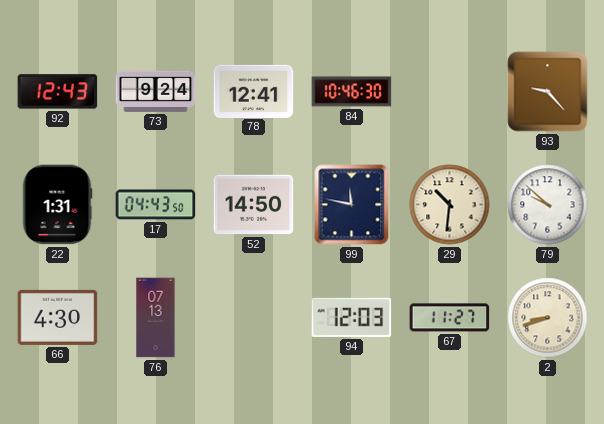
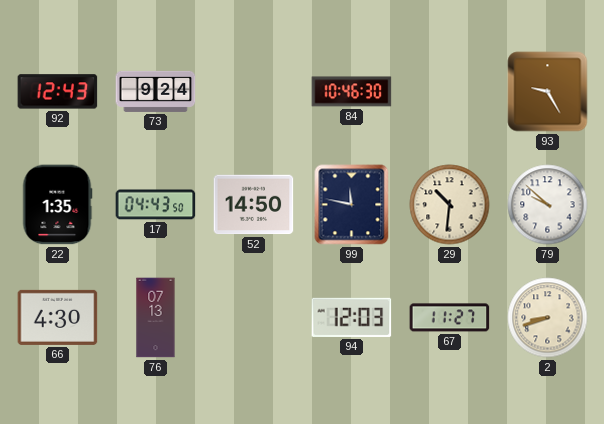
78: 12:41 -> none (254, 91)
93: 9:23 -> 9:25 (548, 92)
22: 1:31 -> 1:35 (57, 205)
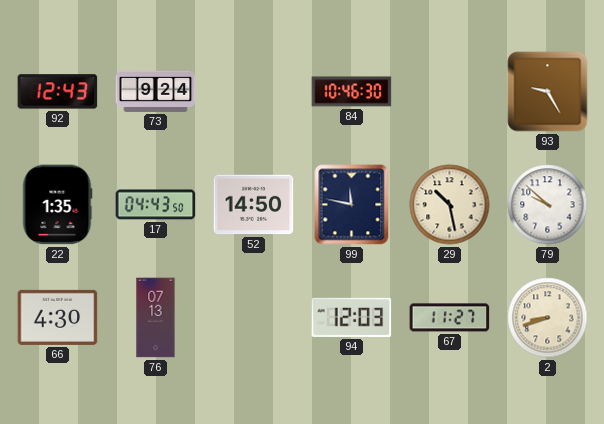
29: 10:31 -> 10:28 (450, 205)
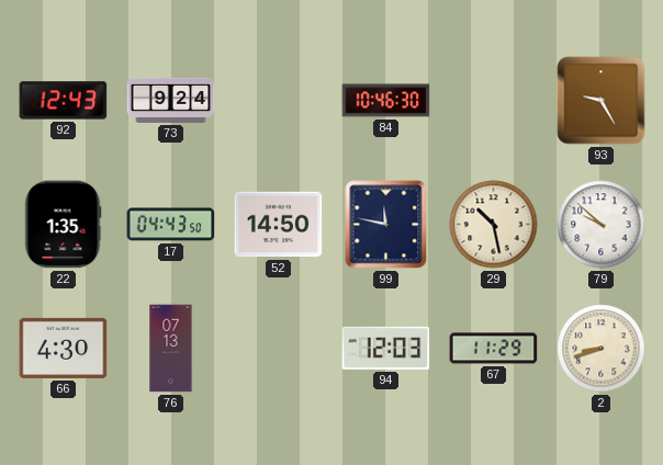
67: 11:27 -> 11:29 (494, 349)
